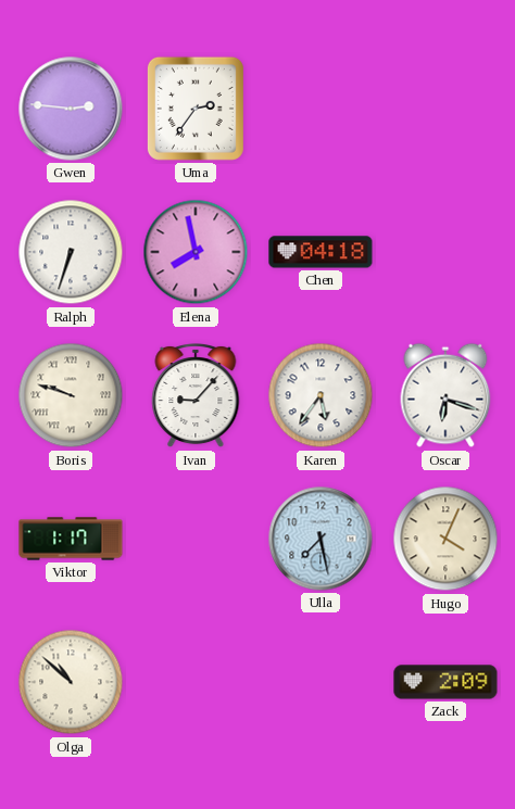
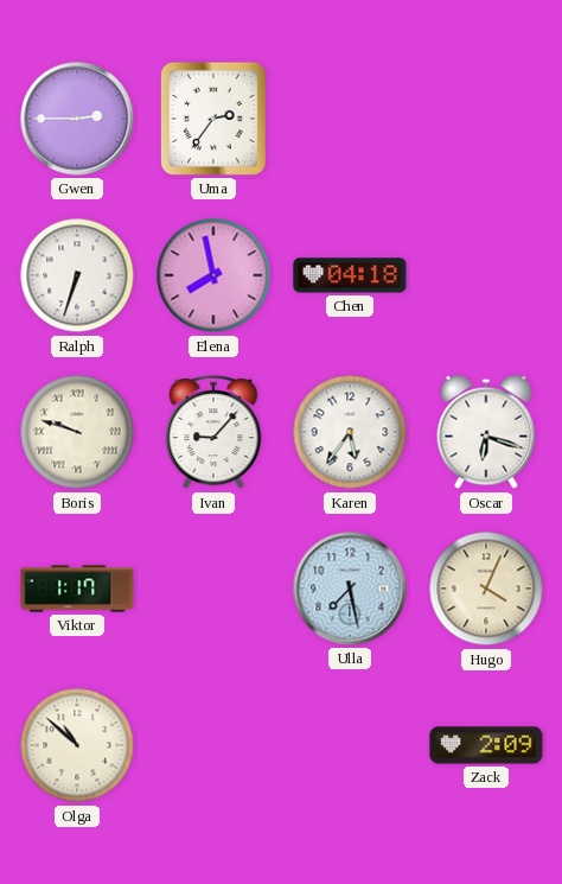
Gwen: 2:46 -> 2:45 (77, 119)
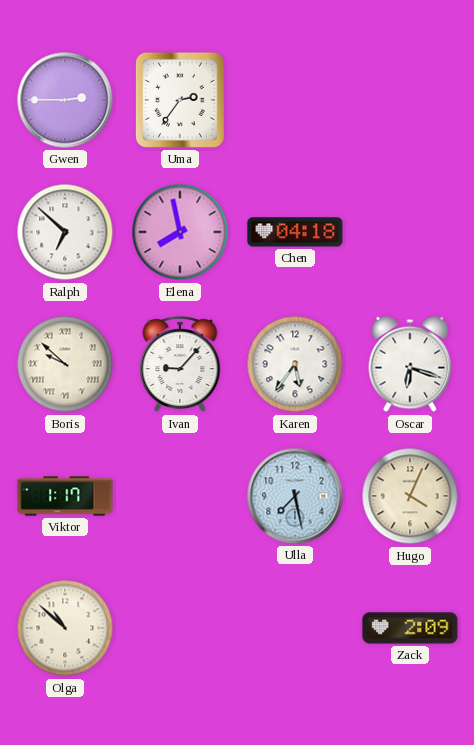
Ralph: 6:33 -> 6:52 (65, 232)
Boris: 9:48 -> 9:52 (65, 364)
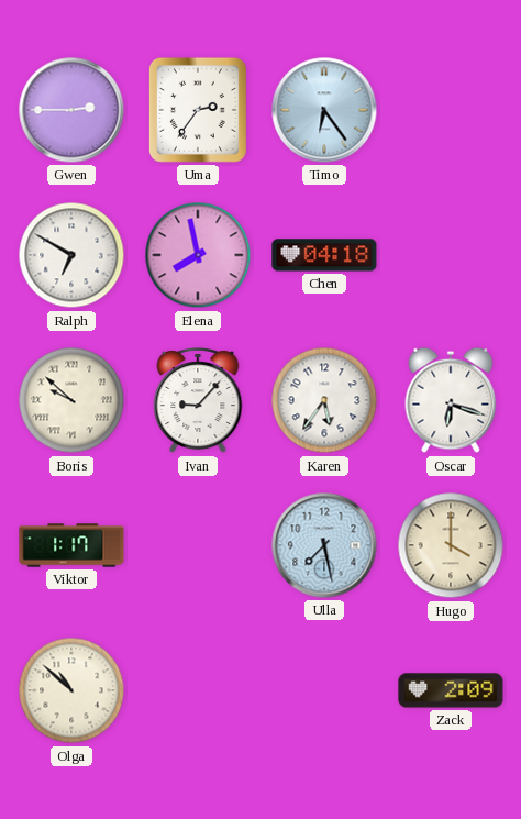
Timo: none -> 6:24 (324, 110)
Ralph: 6:52 -> 6:50 (71, 255)
Hugo: 4:04 -> 4:00 (451, 545)
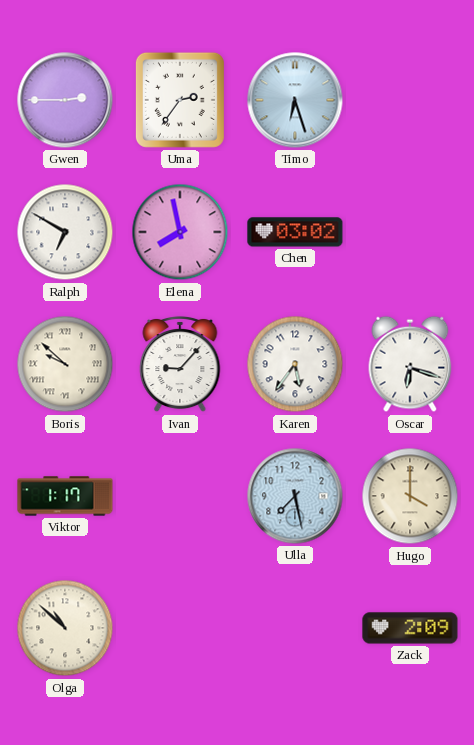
Timo: 6:24 -> 6:27 (295, 100)
Chen: 04:18 -> 03:02 (295, 232)
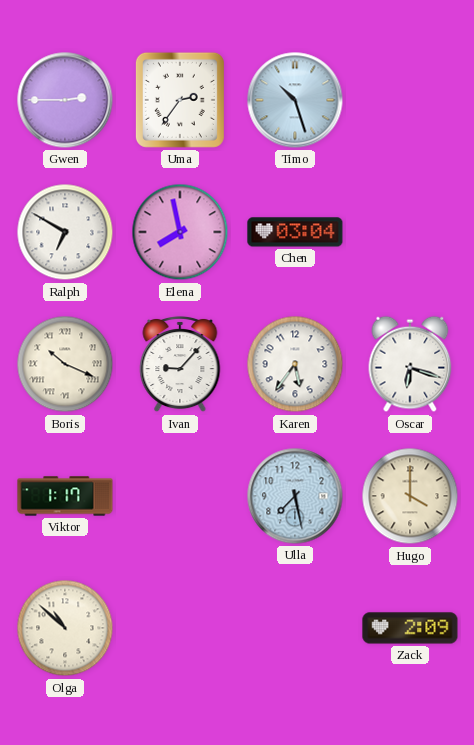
Timo: 6:27 -> 10:27 (295, 100)
Chen: 03:02 -> 03:04 (295, 232)
Boris: 9:52 -> 10:19 (65, 364)
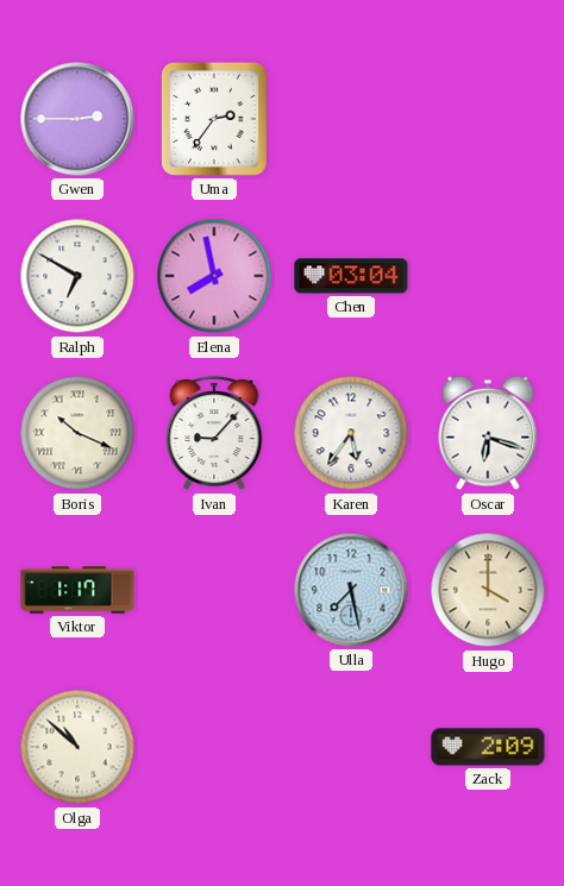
Timo: 10:27 -> none (295, 100)
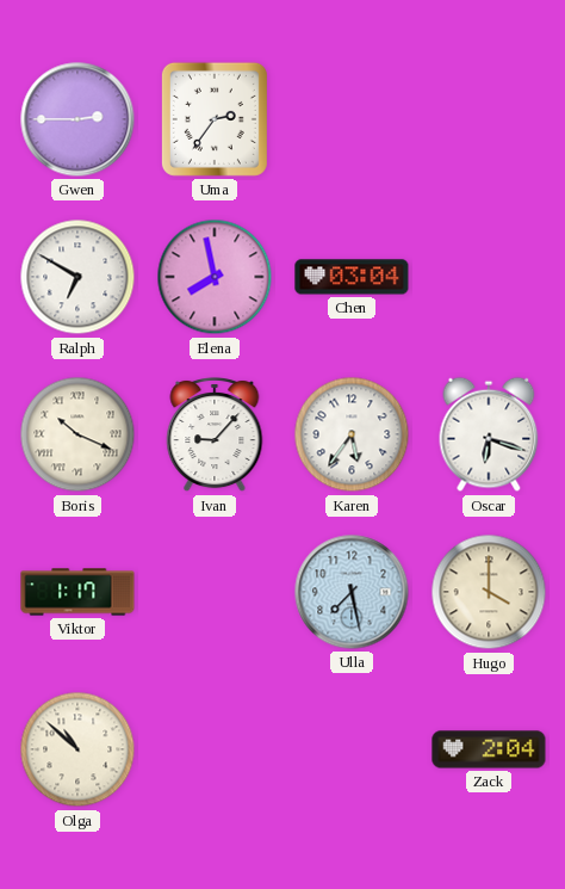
Zack: 2:09 -> 2:04 (489, 749)
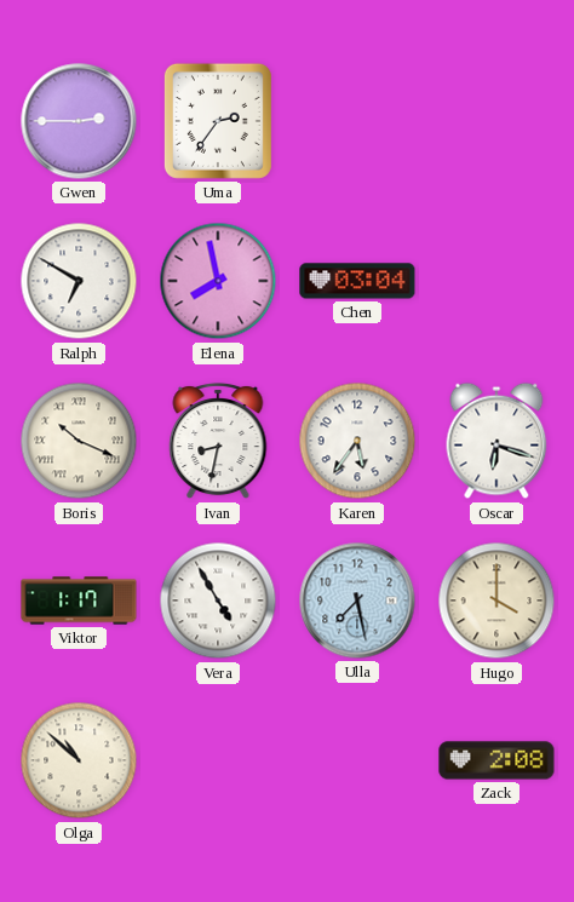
Ivan: 9:07 -> 8:32 (218, 441)
Vera: none -> 4:55 (218, 601)
Zack: 2:04 -> 2:08 (496, 760)
